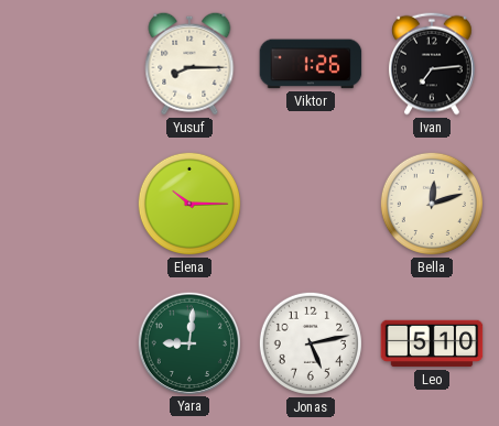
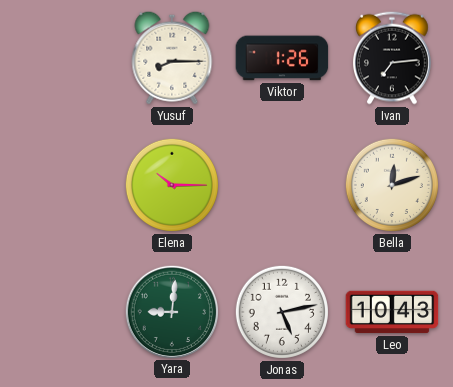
Leo: 5:10 -> 10:43 (392, 312)
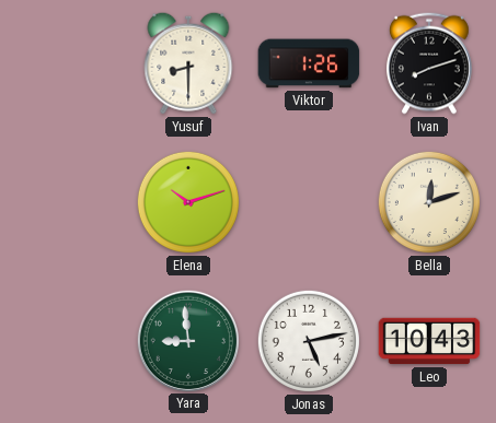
Yusuf: 8:15 -> 8:30 (188, 63)
Ivan: 7:14 -> 8:12 (430, 63)
Elena: 10:15 -> 10:12 (188, 202)
Yara: 9:01 -> 8:59 (187, 340)
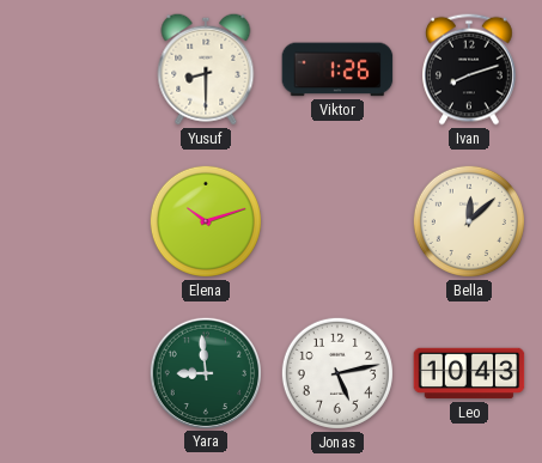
Bella: 12:12 -> 12:08 (469, 221)
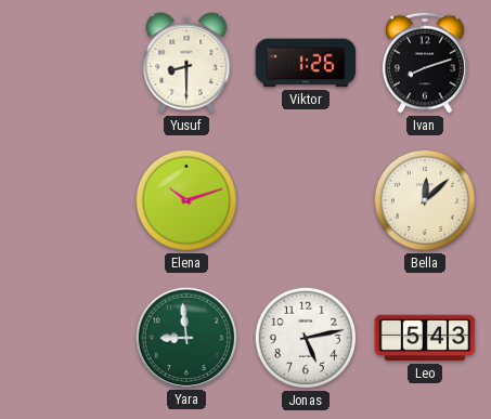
Leo: 10:43 -> 5:43 (425, 338)
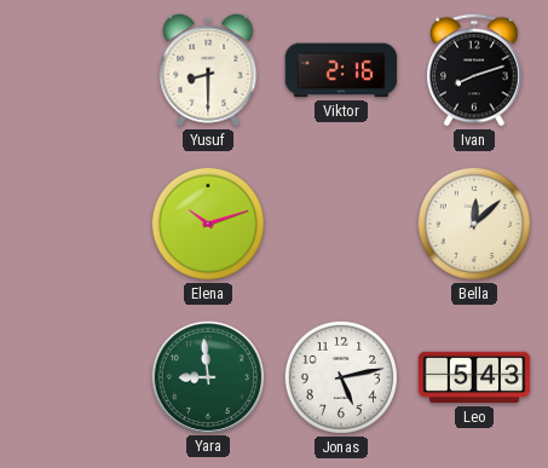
Viktor: 1:26 -> 2:16 (341, 70)
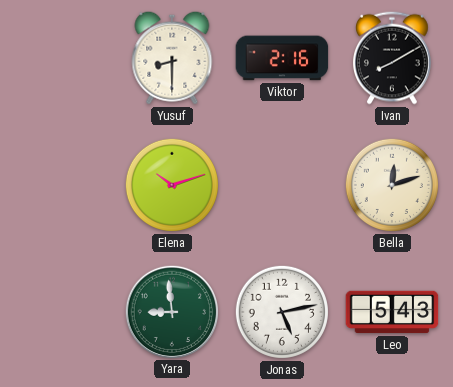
Ivan: 8:12 -> 8:10 (393, 58)
Bella: 12:08 -> 12:12 (392, 185)
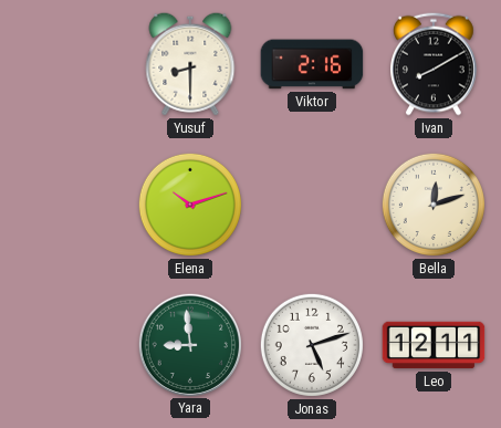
Jonas: 5:13 -> 5:12 (312, 345)
Leo: 5:43 -> 12:11 (434, 345)
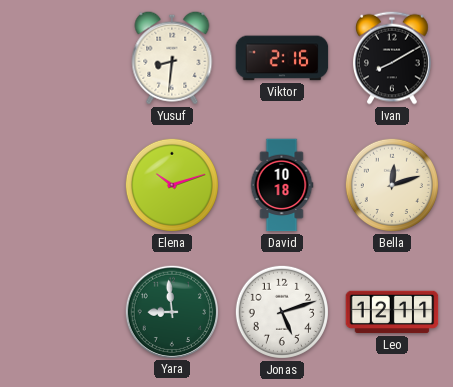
Yusuf: 8:30 -> 8:31 (172, 58)
David: none -> 10:18 (282, 185)
